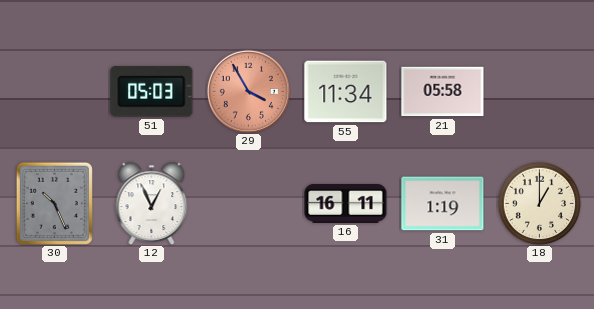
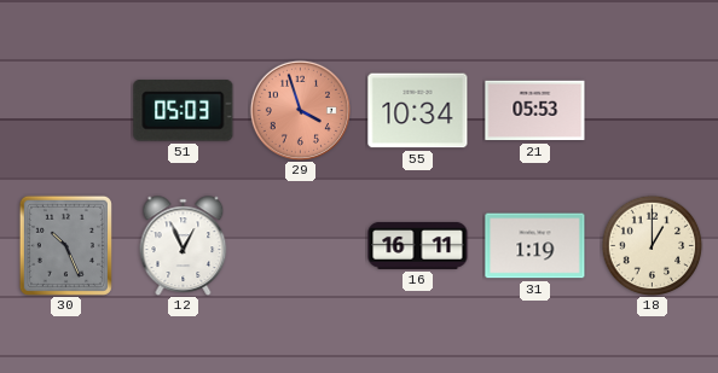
29: 3:55 -> 3:57 (300, 110)
55: 11:34 -> 10:34 (418, 111)
21: 05:58 -> 05:53 (535, 111)
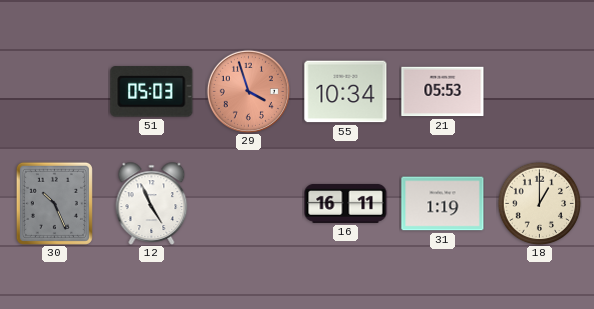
12: 12:56 -> 4:56 (152, 204)
